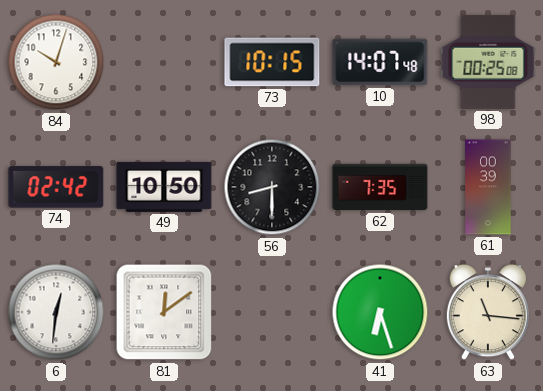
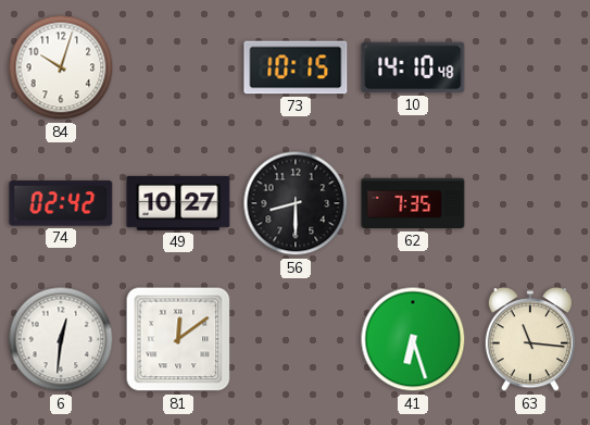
10: 14:07 -> 14:10 (413, 67)
98: 00:25 -> none (488, 62)
49: 10:50 -> 10:27 (178, 203)
61: 00:39 -> none (488, 187)
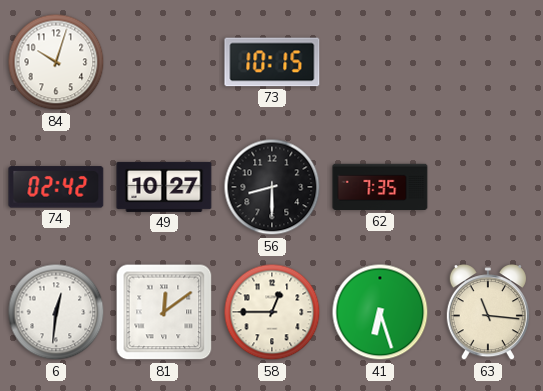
10: 14:10 -> none (413, 67)
58: none -> 12:45 (272, 312)
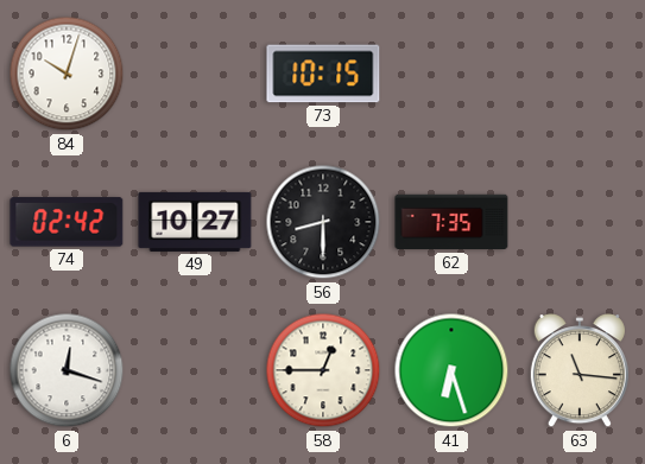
6: 12:31 -> 12:18 (67, 370)
81: 12:09 -> none (164, 312)
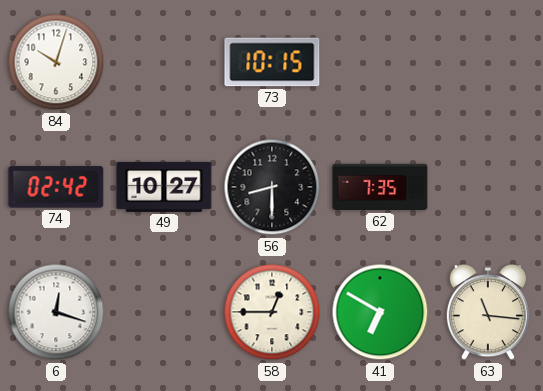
41: 6:27 -> 6:50 (380, 312)
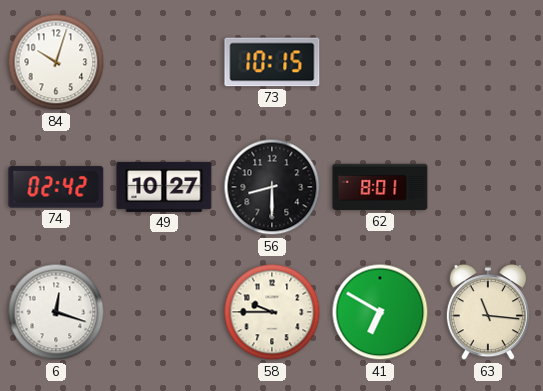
62: 7:35 -> 8:01 (380, 187)
58: 12:45 -> 9:45 (272, 312)
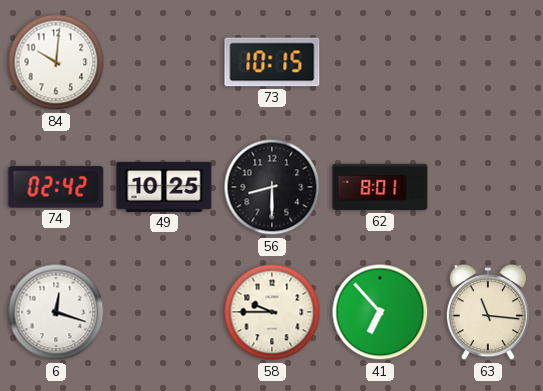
84: 10:03 -> 10:01 (56, 62)
49: 10:27 -> 10:25 (164, 187)
41: 6:50 -> 6:53 (380, 312)
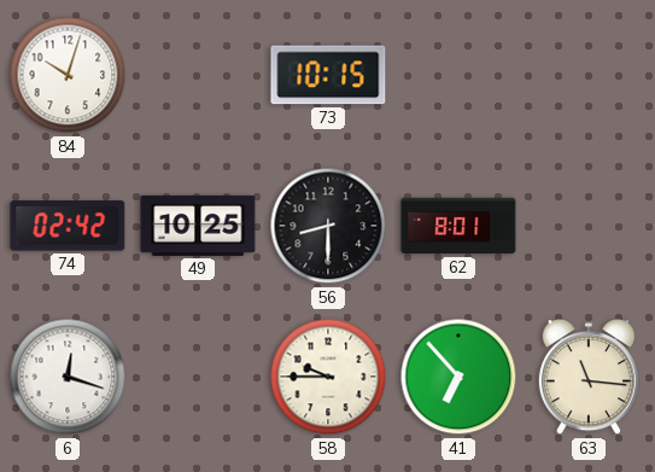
84: 10:01 -> 10:03 (68, 75)
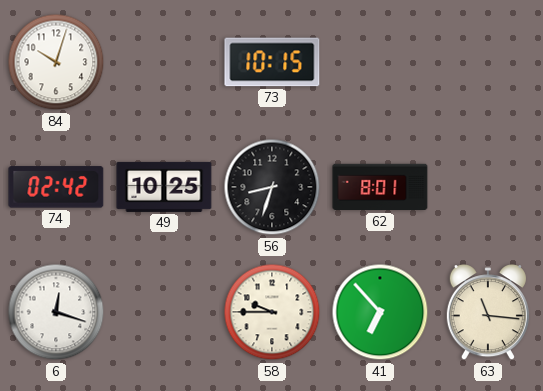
56: 8:30 -> 8:33 (272, 187)
